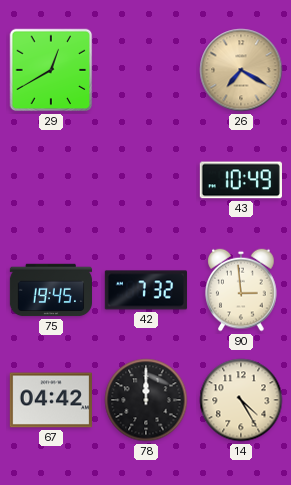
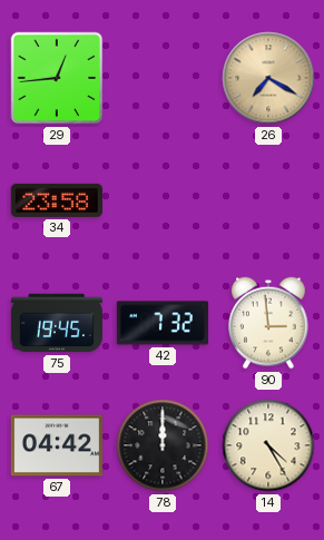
29: 12:40 -> 12:44 (57, 78)
34: none -> 23:58 (57, 200)
43: 10:49 -> none (241, 180)
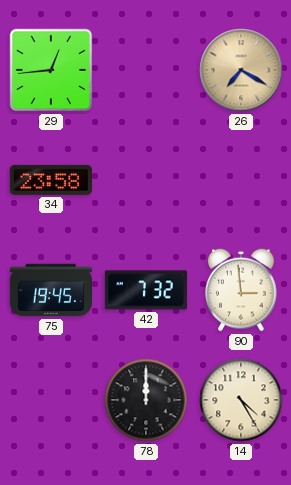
67: 04:42 -> none (57, 445)
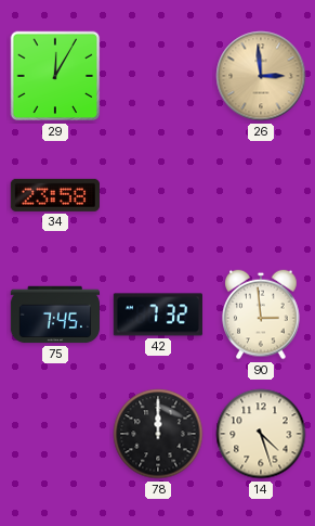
29: 12:44 -> 12:05 (55, 76)
26: 7:20 -> 2:59 (261, 76)
75: 19:45 -> 7:45 (54, 315)
14: 4:25 -> 4:27 (261, 434)
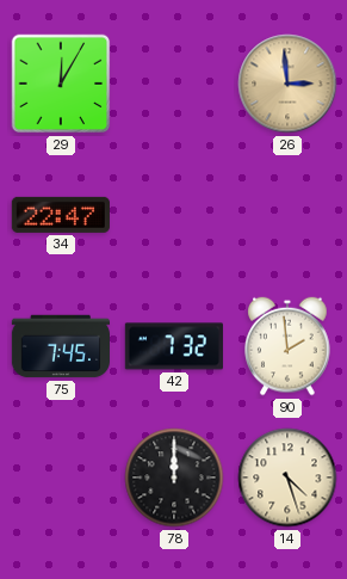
34: 23:58 -> 22:47 (61, 215)
90: 2:59 -> 1:59 (287, 346)
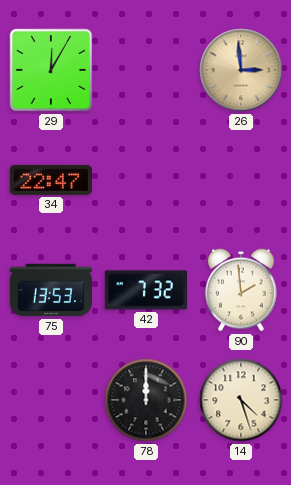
75: 7:45 -> 13:53 (50, 290)
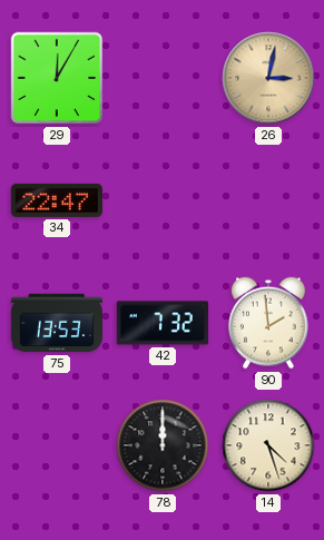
26: 2:59 -> 3:02 (268, 78)
